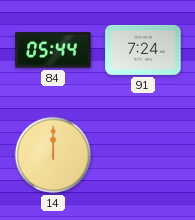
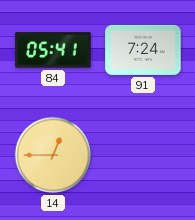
84: 05:44 -> 05:41 (53, 50)
14: 12:00 -> 12:45 (53, 155)
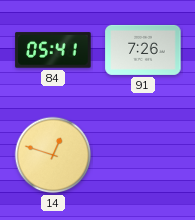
91: 7:24 -> 7:26 (143, 50)
14: 12:45 -> 12:48 (53, 155)
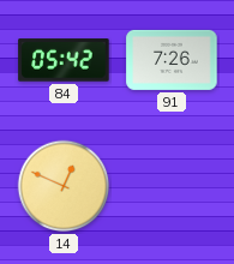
84: 05:41 -> 05:42 (64, 60)
14: 12:48 -> 12:49 (64, 186)
